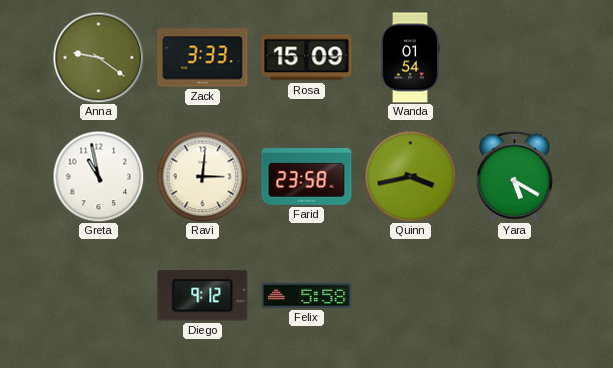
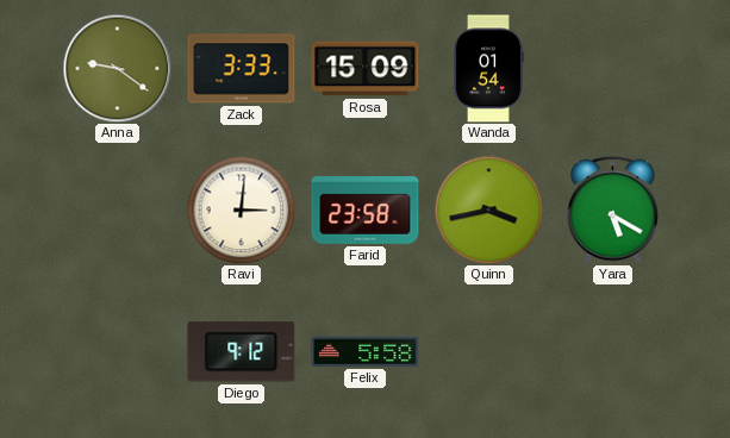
Greta: 10:58 -> none (98, 176)
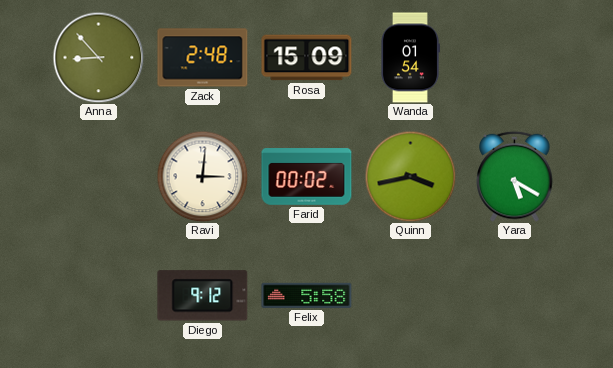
Anna: 9:21 -> 8:53 (98, 57)
Zack: 3:33 -> 2:48 (203, 58)
Farid: 23:58 -> 00:02 (307, 177)
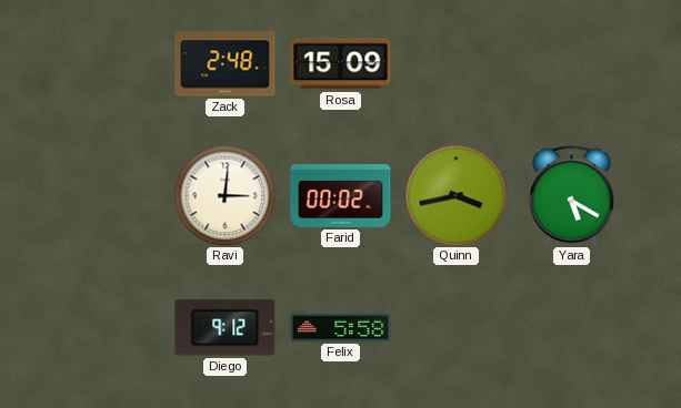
Anna: 8:53 -> none (98, 57)
Wanda: 01:54 -> none (410, 58)
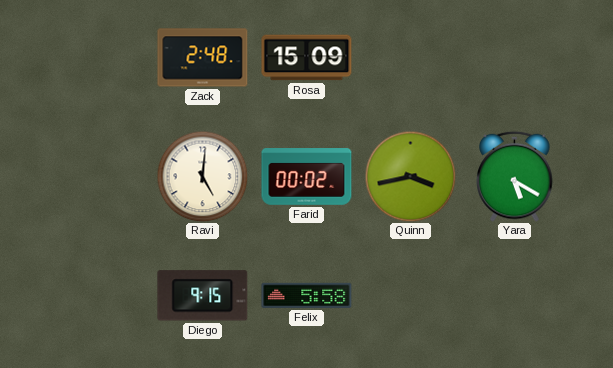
Ravi: 3:01 -> 5:01 (202, 176)
Diego: 9:12 -> 9:15 (203, 296)
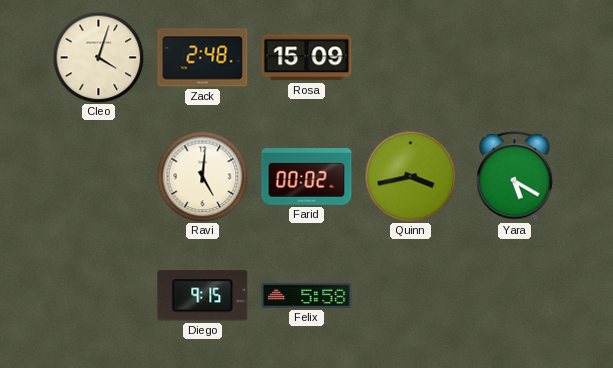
Cleo: none -> 4:03 (98, 57)
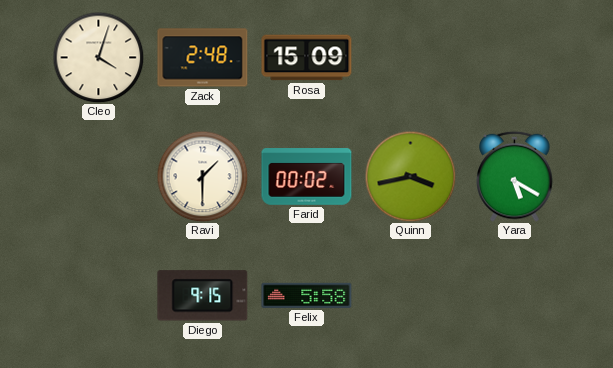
Ravi: 5:01 -> 1:30 (202, 176)
